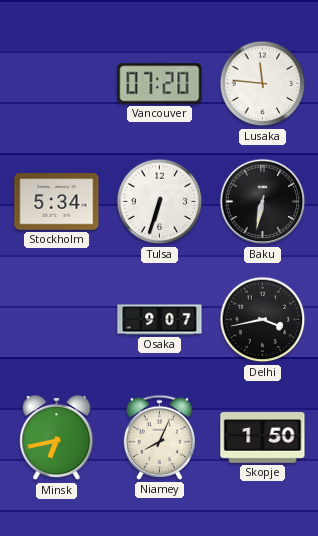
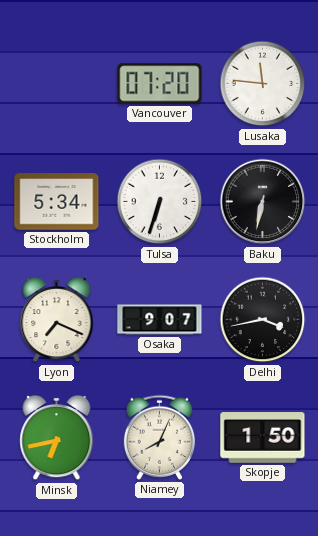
Lyon: none -> 7:19 (57, 320)
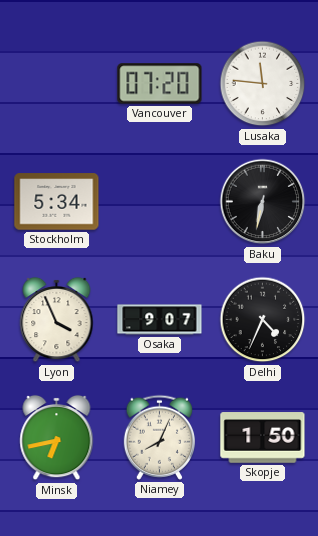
Tulsa: 6:33 -> none (160, 202)
Lyon: 7:19 -> 3:56 (57, 320)
Delhi: 3:43 -> 4:34 (263, 320)
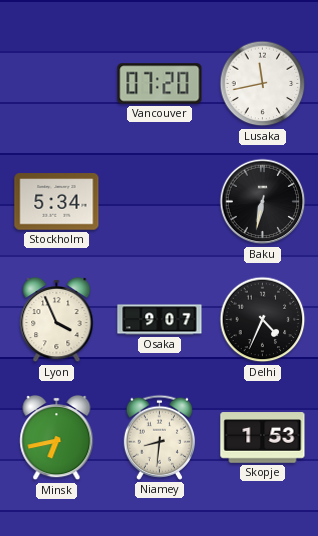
Lusaka: 11:46 -> 11:43 (263, 84)
Niamey: 8:04 -> 8:31 (159, 437)
Skopje: 1:50 -> 1:53 (263, 438)
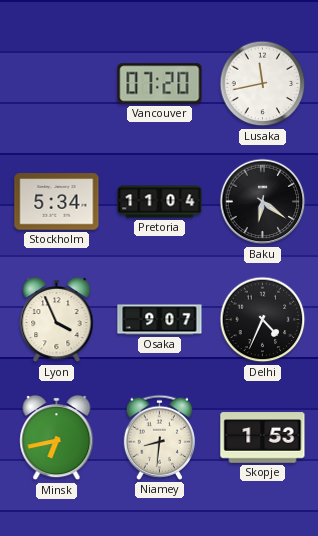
Pretoria: none -> 11:04 (160, 202)
Baku: 6:32 -> 6:21 (263, 202)
